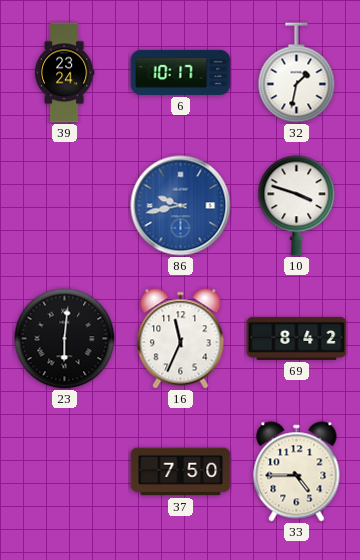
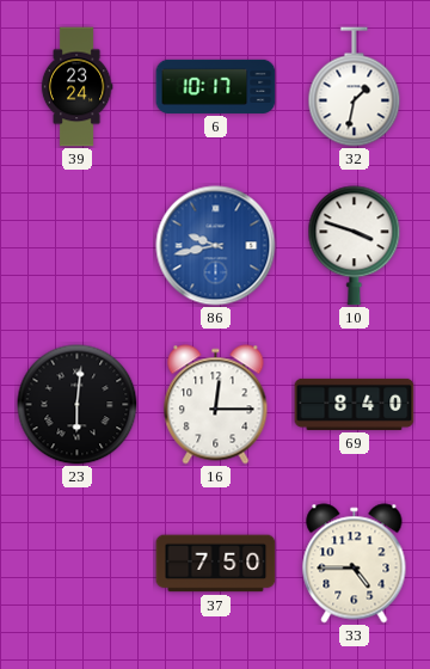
16: 11:34 -> 12:15 (216, 405)
69: 8:42 -> 8:40 (355, 404)
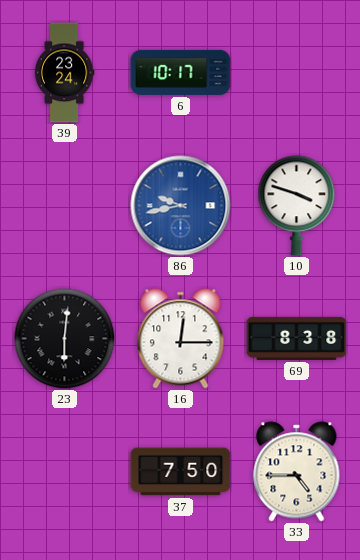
32: 1:32 -> none (355, 87)
69: 8:40 -> 8:38 (297, 338)
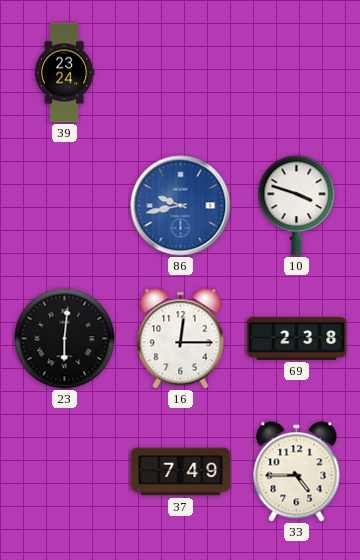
6: 10:17 -> none (181, 72)
69: 8:38 -> 2:38 (297, 338)
37: 7:50 -> 7:49 (181, 472)
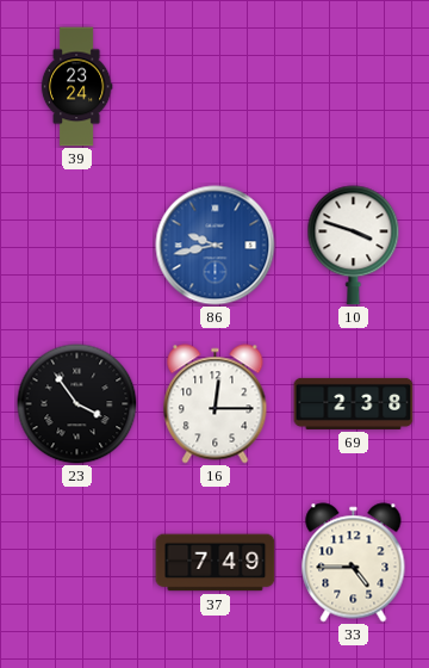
23: 6:01 -> 3:54 (77, 404)
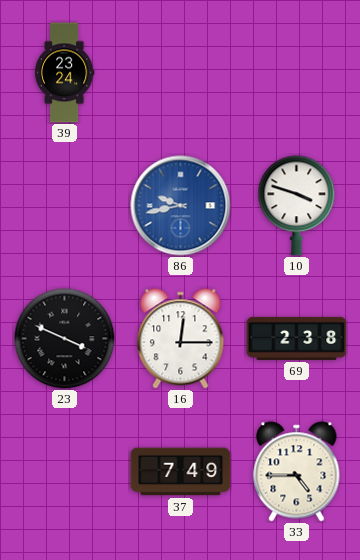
23: 3:54 -> 3:49 (65, 339)
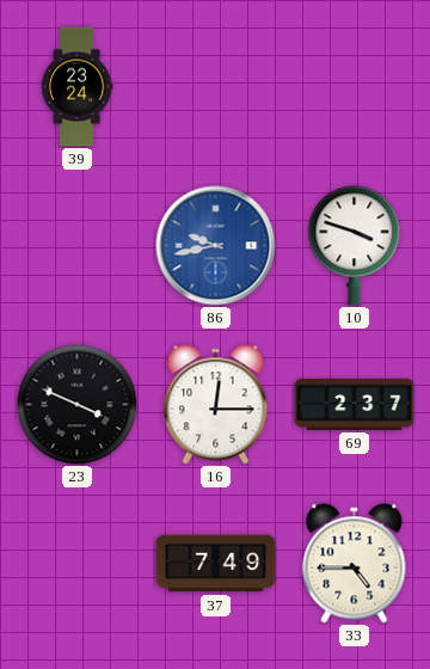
69: 2:38 -> 2:37 (355, 404)
